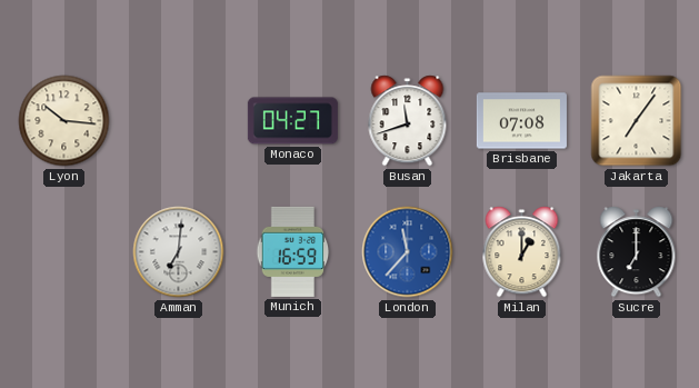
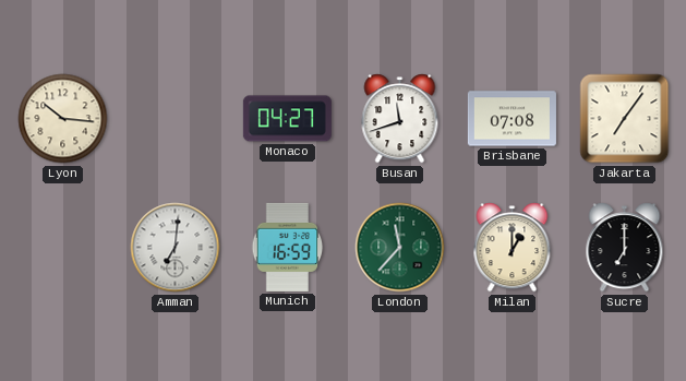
London dial: blue -> green (400, 248)
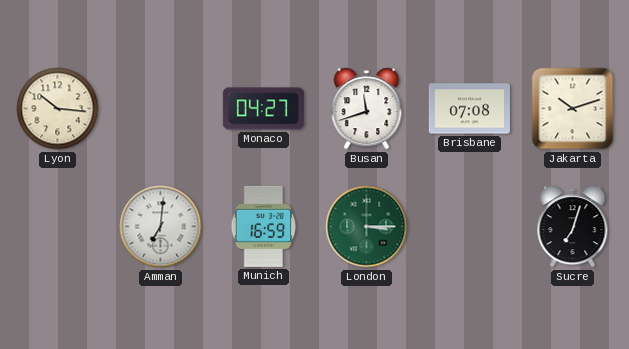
Jakarta: 7:06 -> 10:12 (573, 109)
London: 11:37 -> 3:15 (367, 227)
Milan: 1:00 -> none (513, 248)
Sucre: 7:00 -> 7:03 (573, 227)
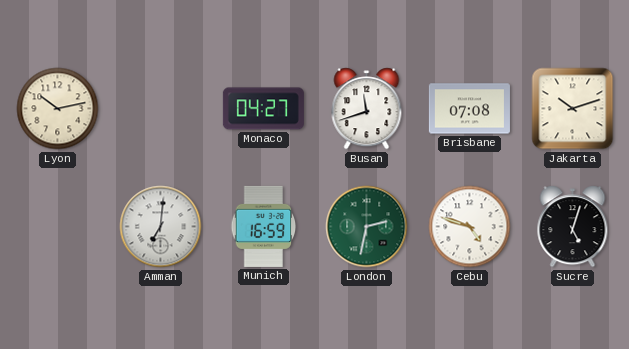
Lyon: 10:16 -> 10:13 (58, 109)
London: 3:15 -> 2:32 (367, 227)
Cebu: none -> 4:48 (470, 227)
Sucre: 7:03 -> 5:03 (573, 227)
